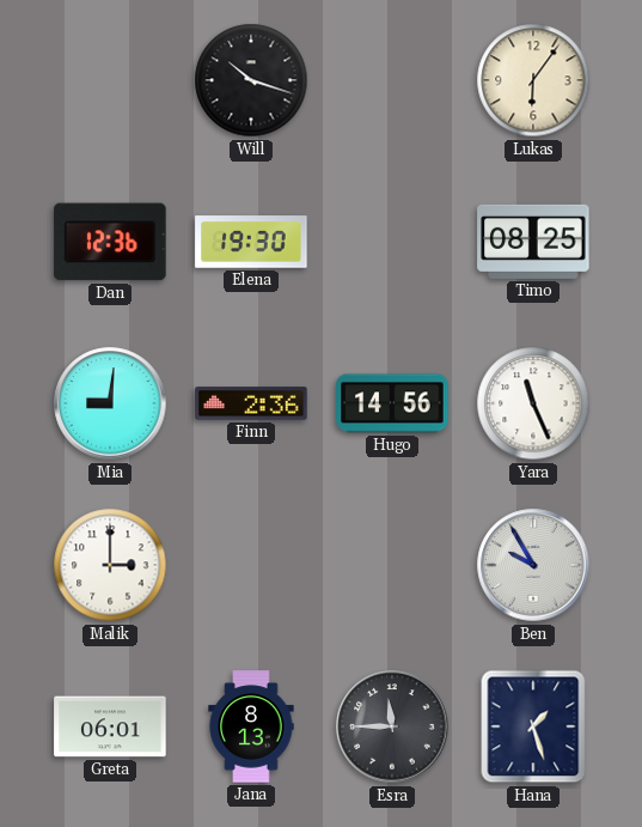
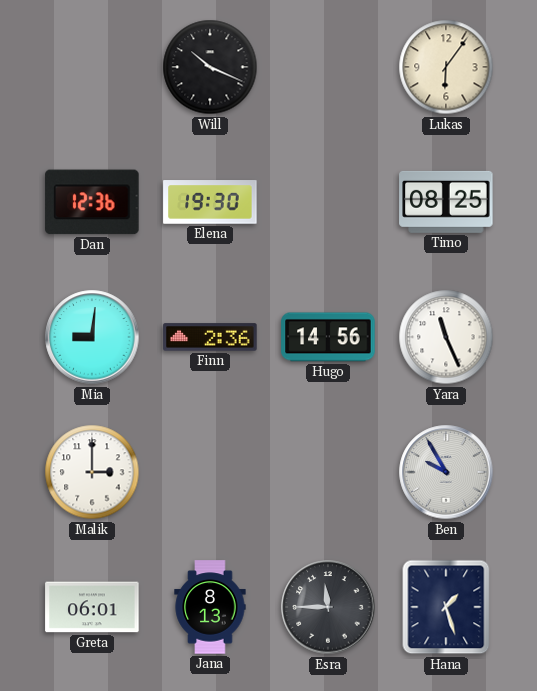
Will: 10:18 -> 10:19 (210, 67)
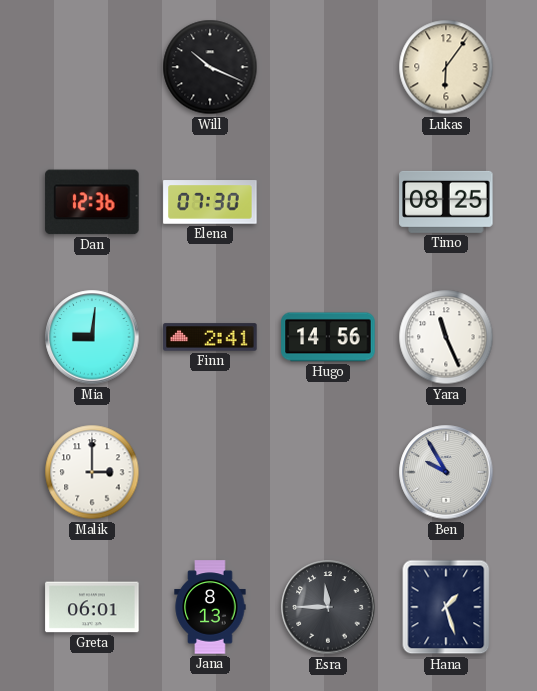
Elena: 19:30 -> 07:30 (210, 202)
Finn: 2:36 -> 2:41 (210, 337)
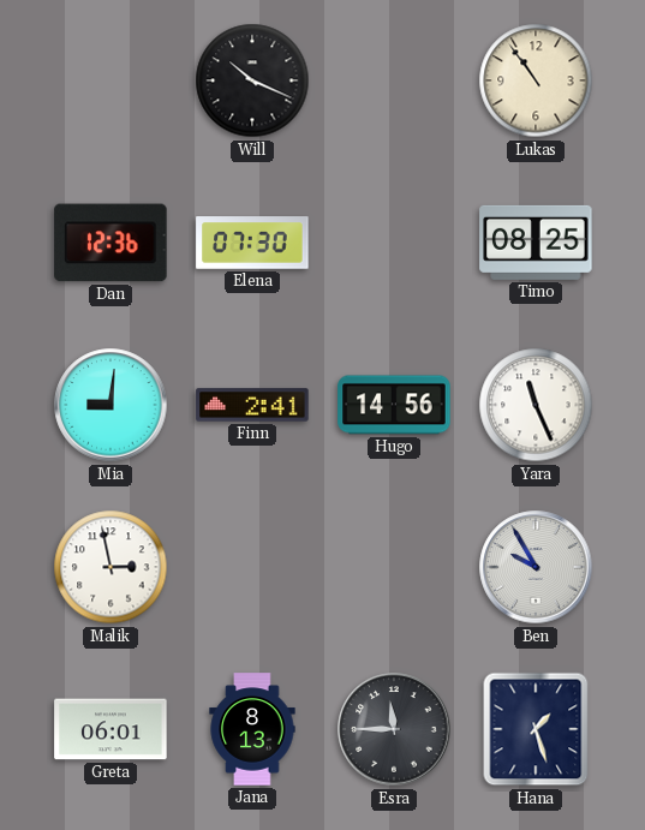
Lukas: 6:06 -> 10:54 (536, 80)
Malik: 3:00 -> 2:58 (111, 567)
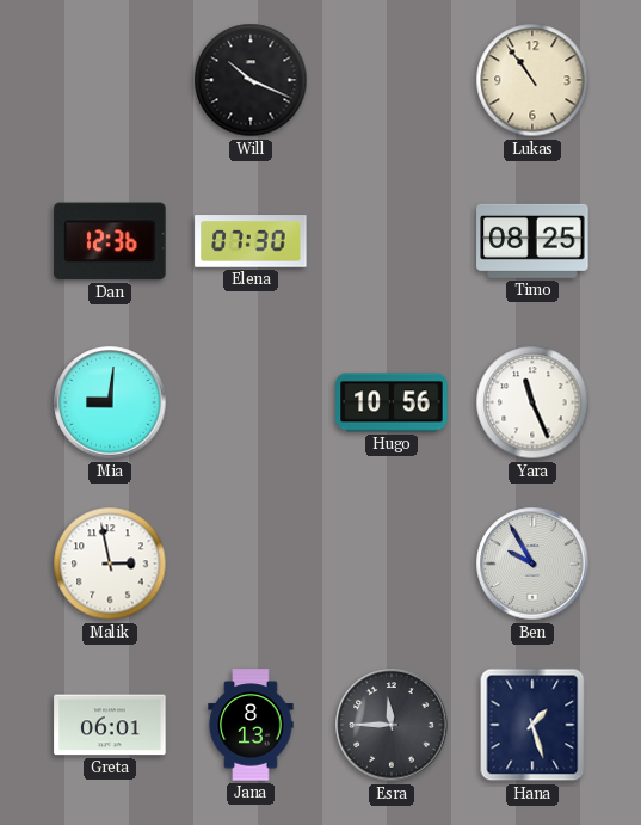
Finn: 2:41 -> none (252, 405)
Hugo: 14:56 -> 10:56 (392, 402)
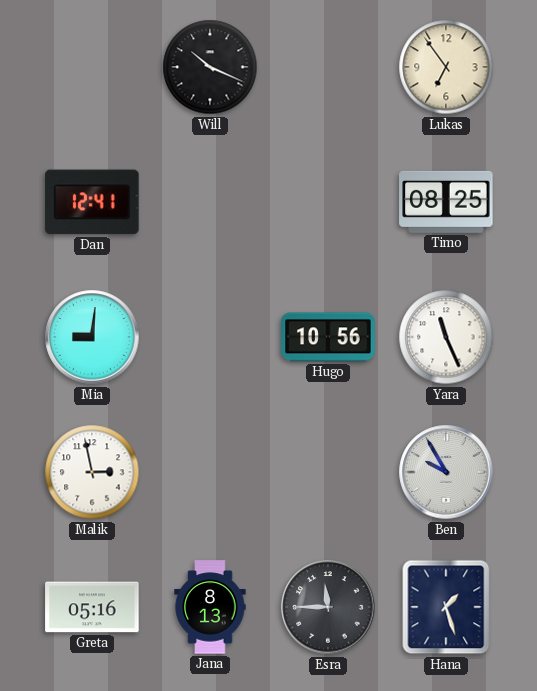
Lukas: 10:54 -> 6:54 (446, 67)
Dan: 12:36 -> 12:41 (92, 202)
Elena: 07:30 -> none (251, 241)
Greta: 06:01 -> 05:16 (92, 607)
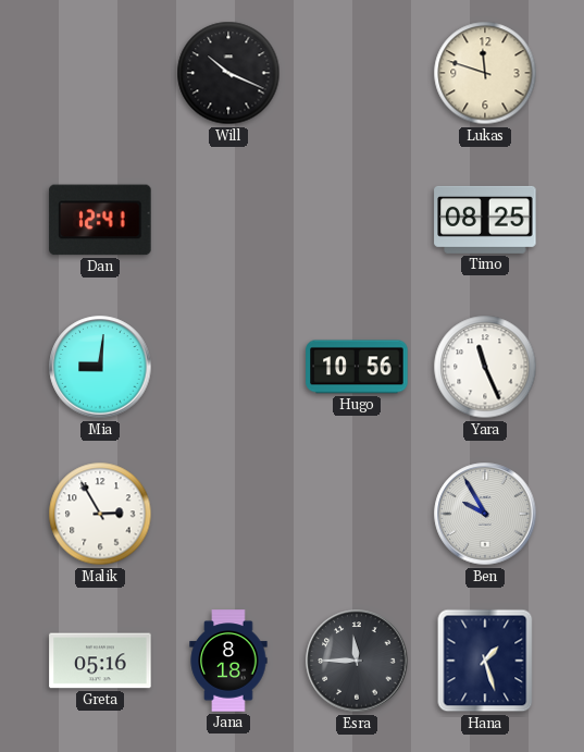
Lukas: 6:54 -> 11:48 (485, 73)
Malik: 2:58 -> 2:55 (100, 514)
Jana: 8:13 -> 8:18 (228, 661)
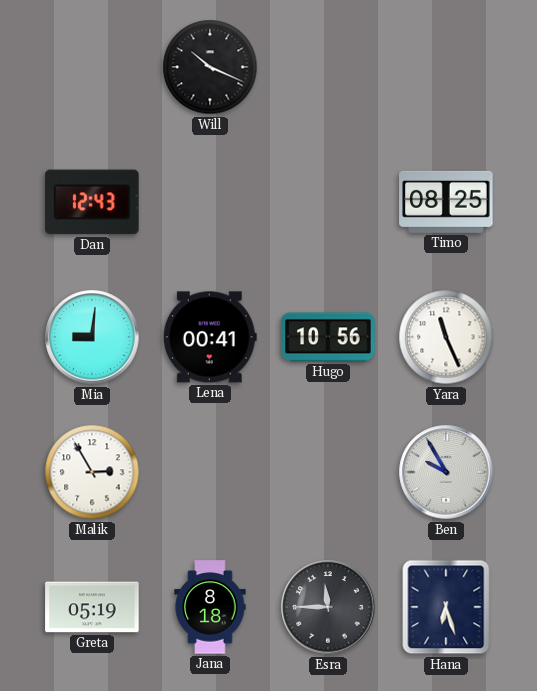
Lukas: 11:48 -> none (485, 73)
Dan: 12:41 -> 12:43 (92, 202)
Lena: none -> 00:41 (210, 337)
Greta: 05:16 -> 05:19 (92, 607)
Hana: 1:27 -> 6:27 (446, 607)
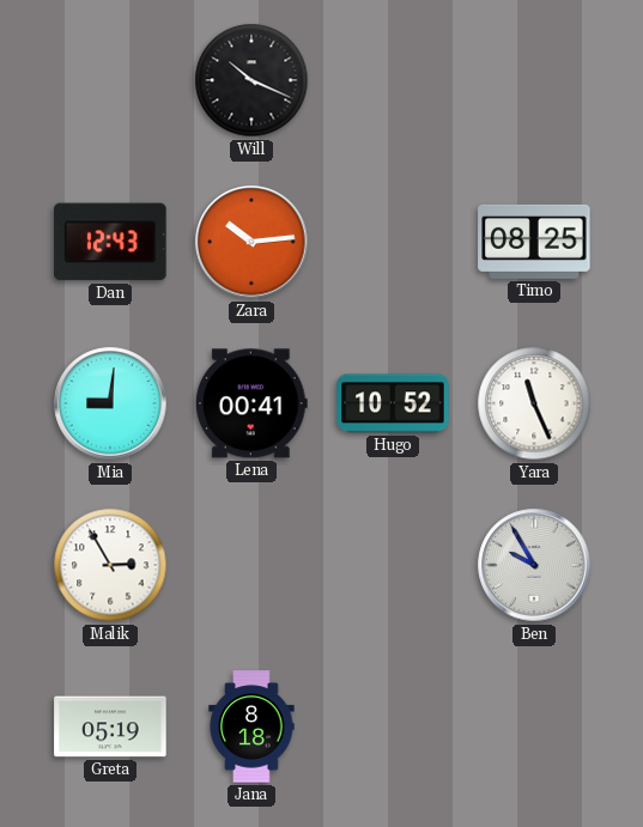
Zara: none -> 10:14 (251, 242)
Hugo: 10:56 -> 10:52 (393, 403)
Esra: 11:45 -> none (328, 607)
Hana: 6:27 -> none (446, 607)
